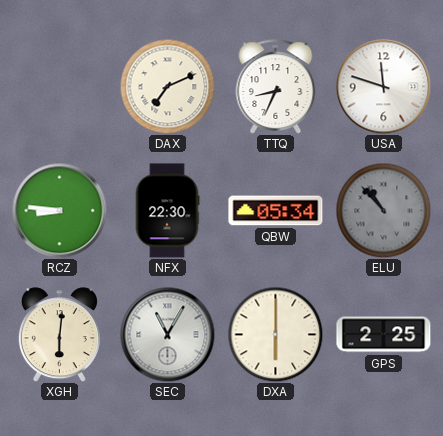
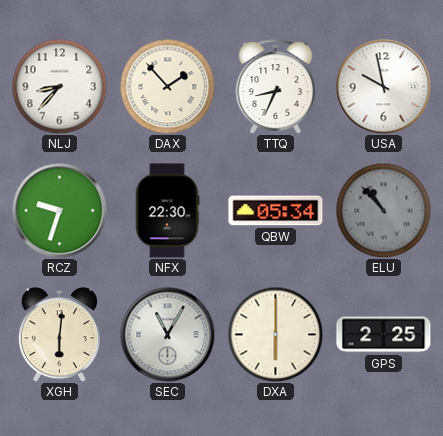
NLJ: none -> 8:37 (59, 86)
DAX: 7:11 -> 1:53 (167, 86)
USA: 11:48 -> 9:58 (383, 86)
RCZ: 8:46 -> 9:33 (59, 210)
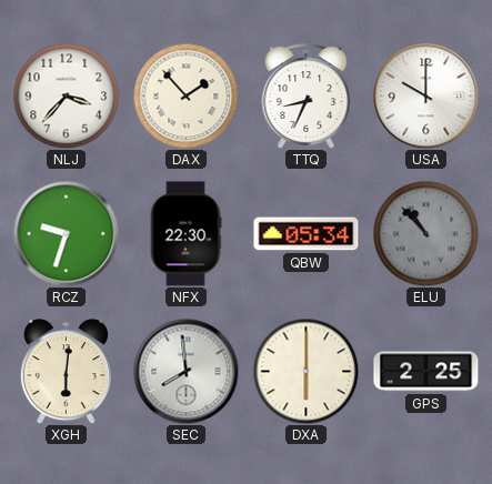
NLJ: 8:37 -> 3:37 (66, 95)
USA: 9:58 -> 10:00 (425, 95)
SEC: 11:05 -> 7:59 (185, 371)
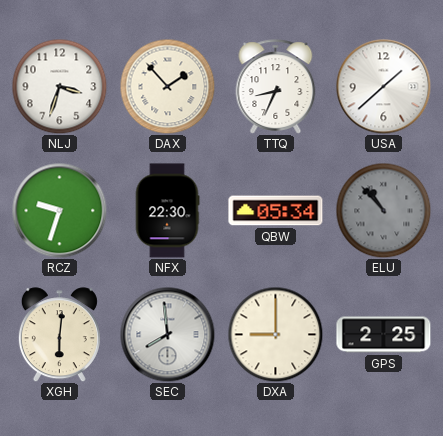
NLJ: 3:37 -> 3:33 (59, 86)
USA: 10:00 -> 1:38 (383, 86)
DXA: 6:00 -> 9:00 (275, 334)
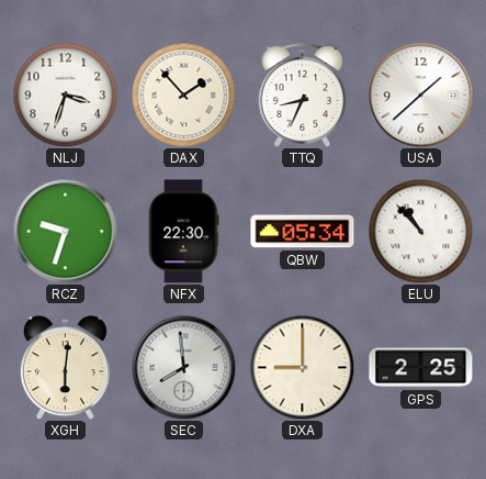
ELU dial: grey -> white (420, 231)
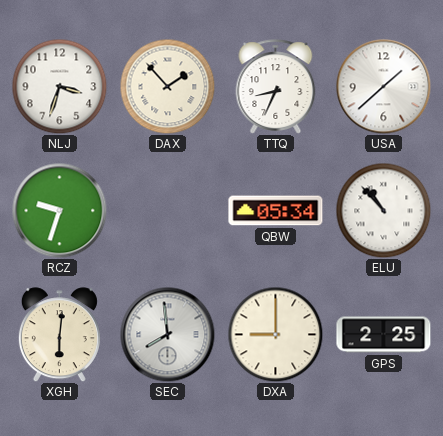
NFX: 22:30 -> none (183, 232)
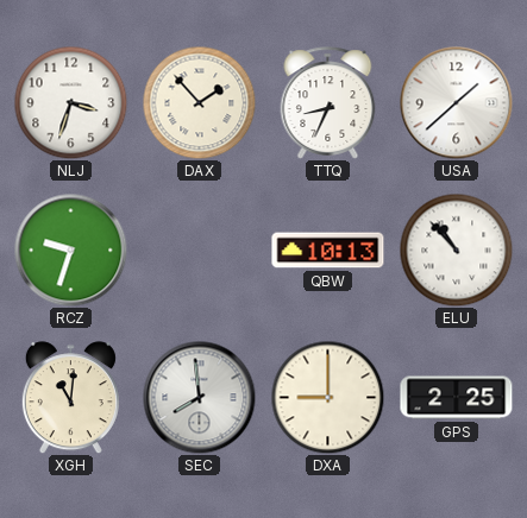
QBW: 05:34 -> 10:13 (328, 251)
XGH: 6:01 -> 11:01 (70, 398)
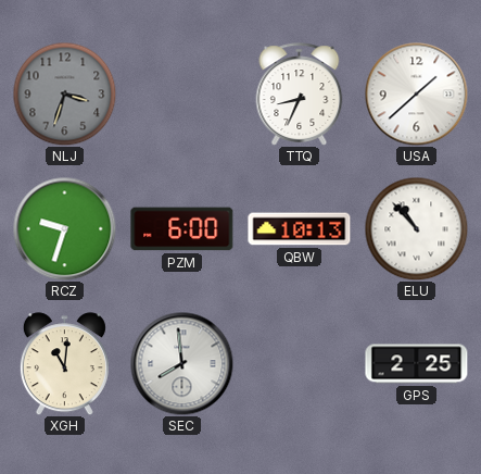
NLJ dial: white -> grey (64, 93)
DAX: 1:53 -> none (199, 102)
PZM: none -> 6:00 (182, 229)
DXA: 9:00 -> none (327, 397)
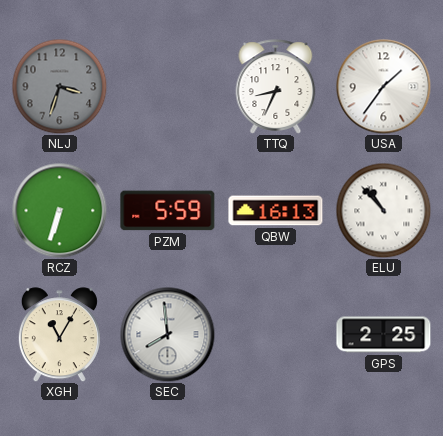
USA: 1:38 -> 1:36 (383, 86)
RCZ: 9:33 -> 6:33 (59, 210)
PZM: 6:00 -> 5:59 (168, 211)
QBW: 10:13 -> 16:13 (276, 211)
XGH: 11:01 -> 11:05 (59, 335)
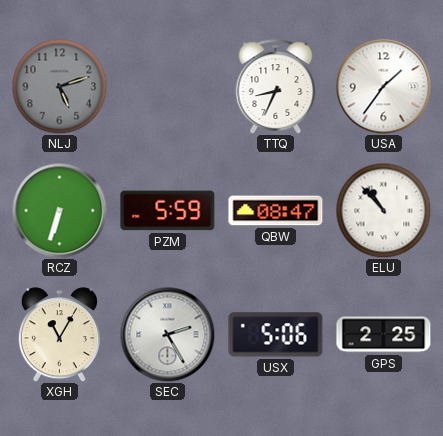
NLJ: 3:33 -> 5:12 (59, 86)
QBW: 16:13 -> 08:47 (276, 211)
SEC: 7:59 -> 2:25 (167, 334)
USX: none -> 5:06 (276, 335)
